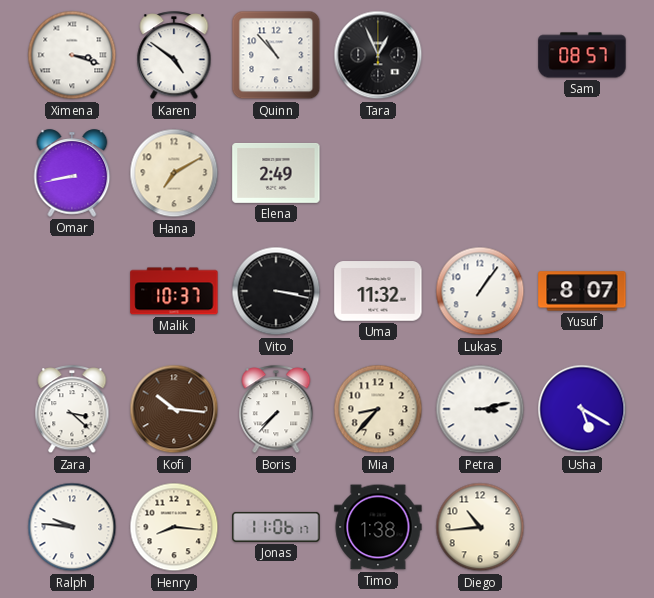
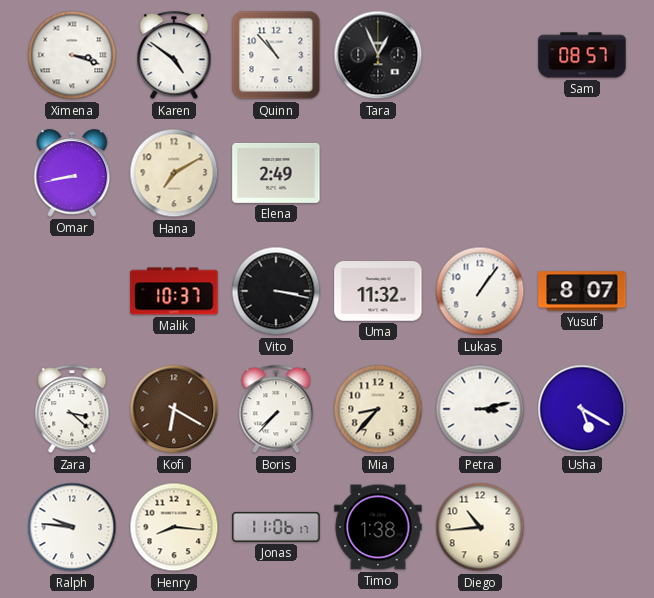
Kofi: 10:16 -> 6:20 (174, 409)
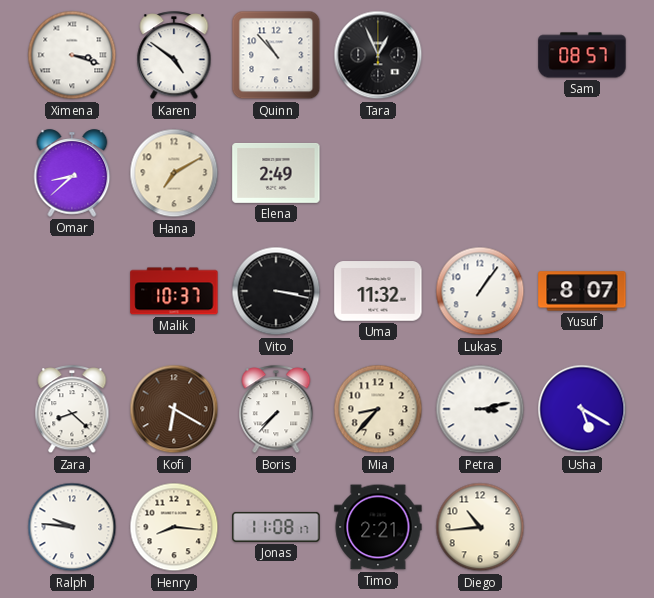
Omar: 8:43 -> 8:38 (72, 173)
Zara: 3:22 -> 8:22 (72, 410)
Jonas: 11:06 -> 11:08 (276, 527)
Timo: 1:38 -> 2:21 (378, 527)
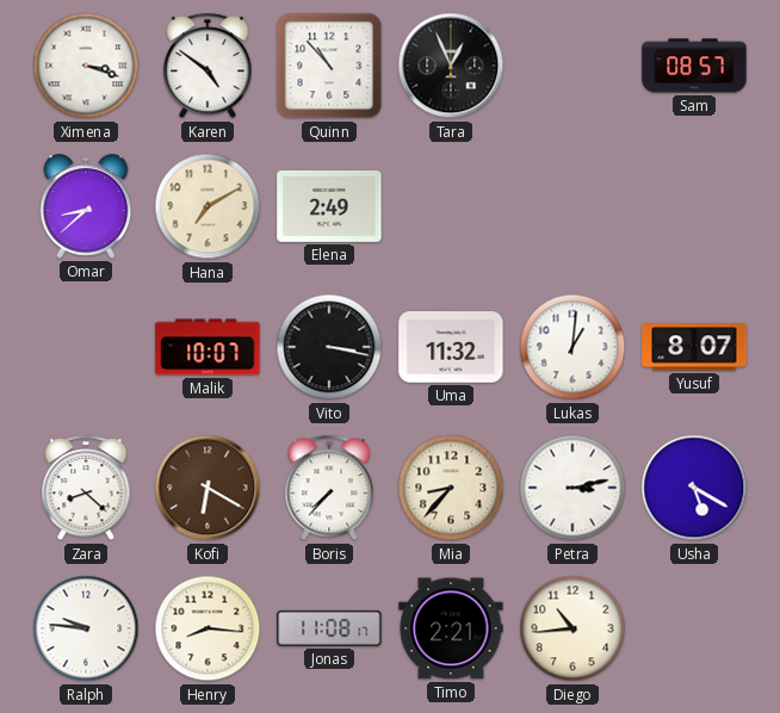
Malik: 10:37 -> 10:07 (208, 347)
Lukas: 1:06 -> 1:01 (572, 347)
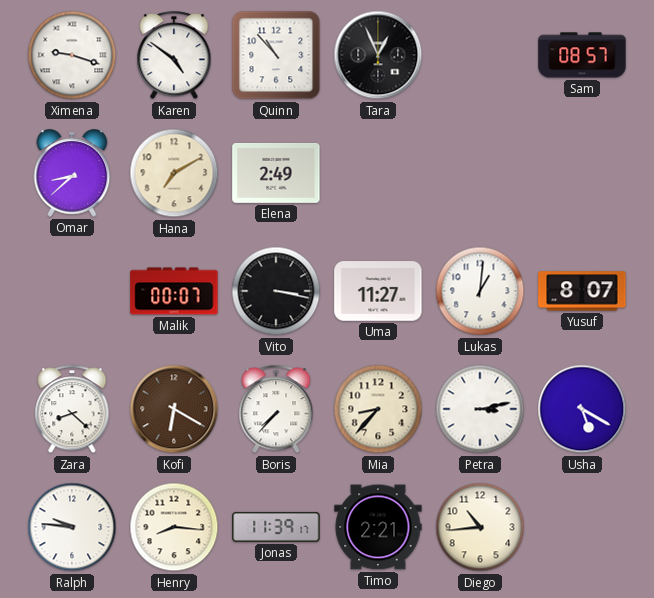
Ximena: 3:18 -> 9:18 (72, 55)
Malik: 10:07 -> 00:07 (174, 291)
Uma: 11:32 -> 11:27 (378, 291)
Jonas: 11:08 -> 11:39 (276, 527)
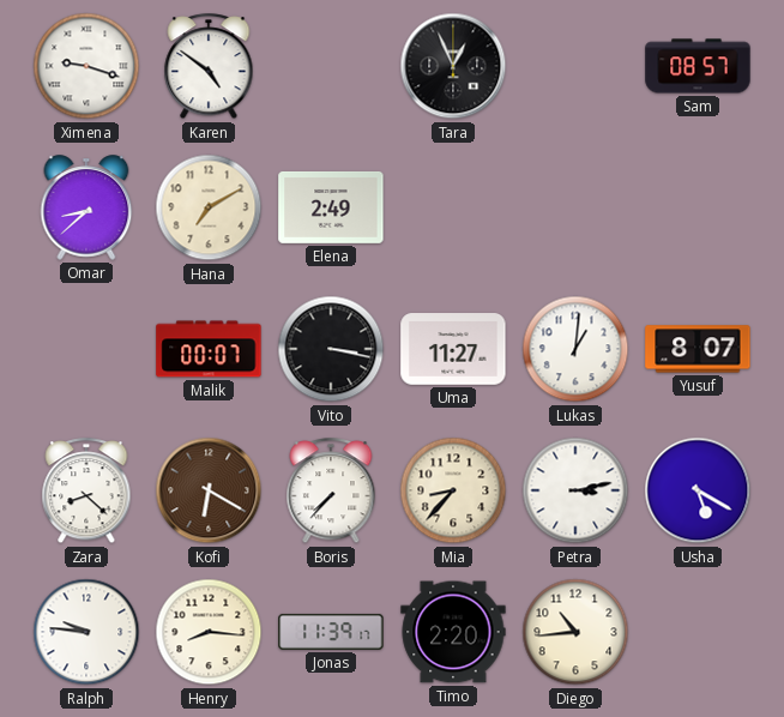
Quinn: 10:53 -> none (276, 55)
Timo: 2:21 -> 2:20 (453, 632)
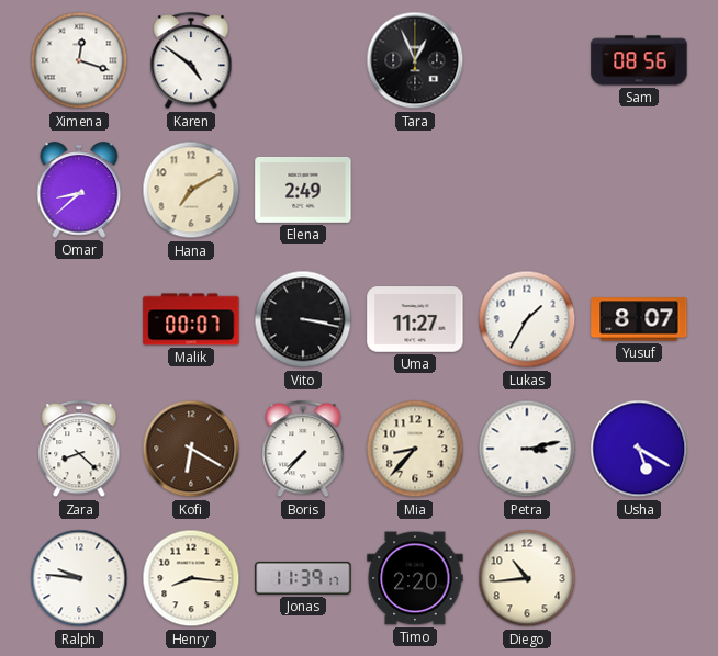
Ximena: 9:18 -> 12:18 (79, 60)
Sam: 08:57 -> 08:56 (639, 60)
Lukas: 1:01 -> 1:35 (527, 319)
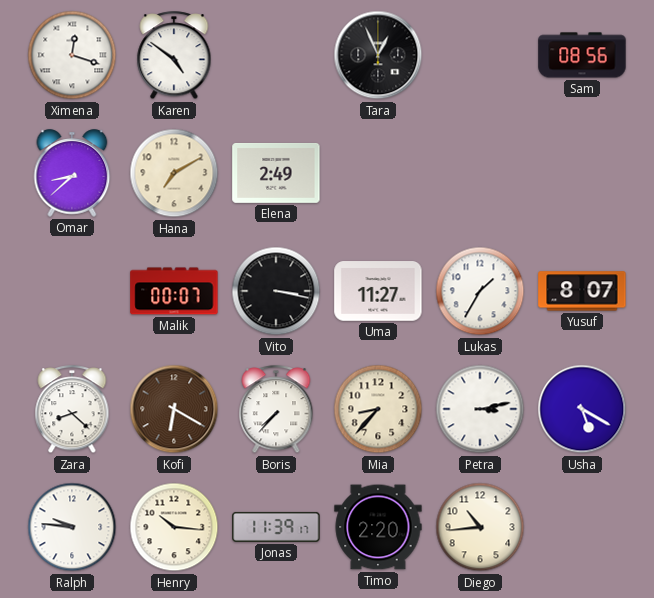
Henry: 8:16 -> 10:16 (174, 527)
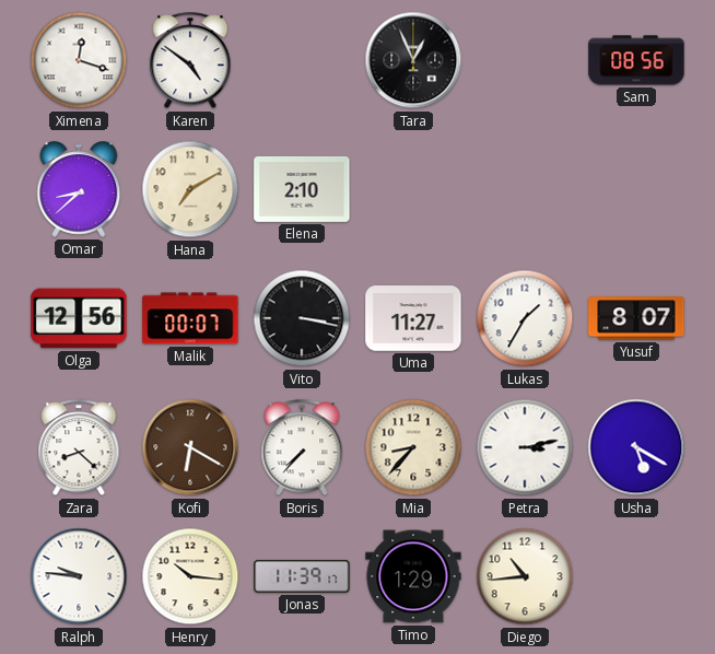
Elena: 2:49 -> 2:10 (302, 189)
Olga: none -> 12:56 (79, 318)
Timo: 2:20 -> 1:29 (413, 576)
